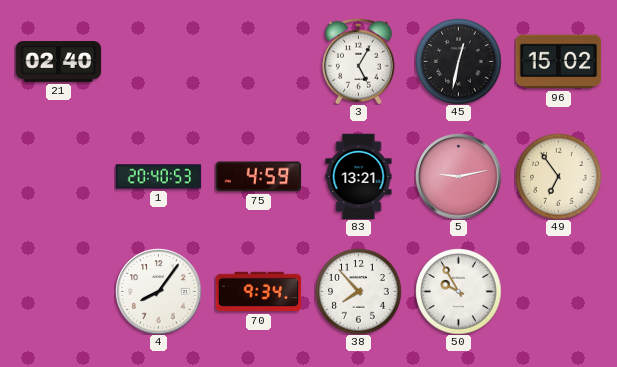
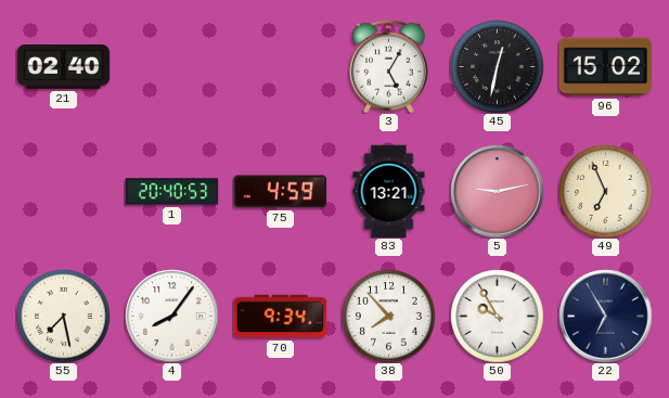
49: 6:54 -> 6:56 (605, 191)
55: none -> 7:28 (63, 316)
22: none -> 6:55 (605, 316)
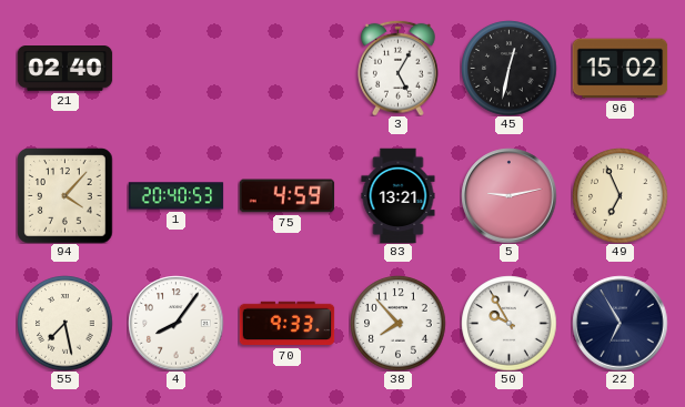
94: none -> 4:07 (64, 195)
70: 9:34 -> 9:33 (286, 324)
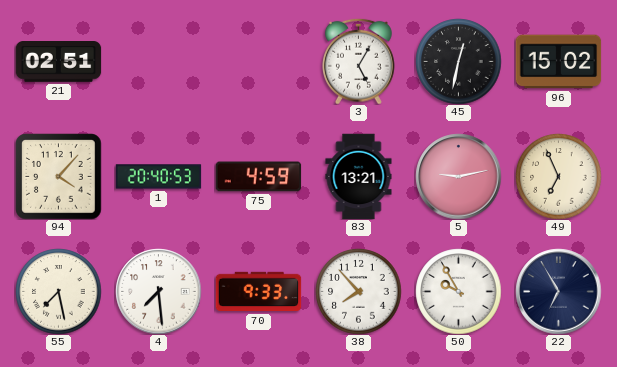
21: 02:40 -> 02:51 (58, 62)
4: 8:06 -> 7:29 (158, 291)
